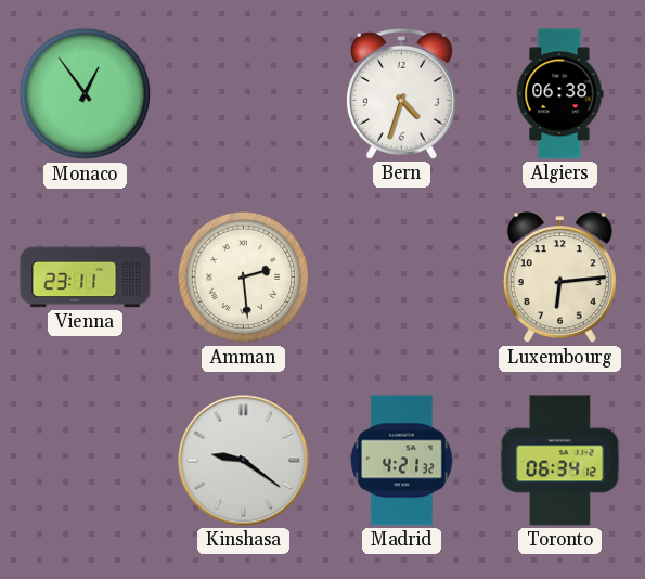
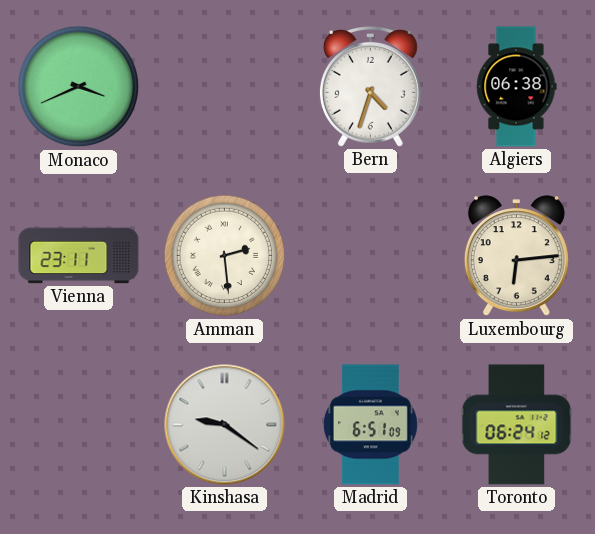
Monaco: 12:54 -> 3:41 (79, 87)
Madrid: 4:21 -> 6:51 (371, 425)
Toronto: 06:34 -> 06:24 (517, 425)
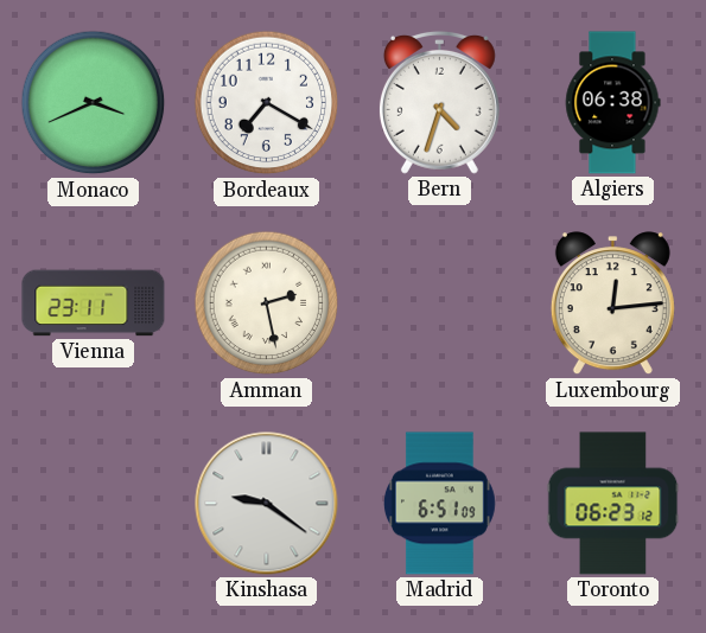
Bordeaux: none -> 7:20 (267, 103)
Amman: 2:29 -> 2:28 (267, 303)
Luxembourg: 6:14 -> 12:14 (612, 303)
Toronto: 06:24 -> 06:23 (613, 504)
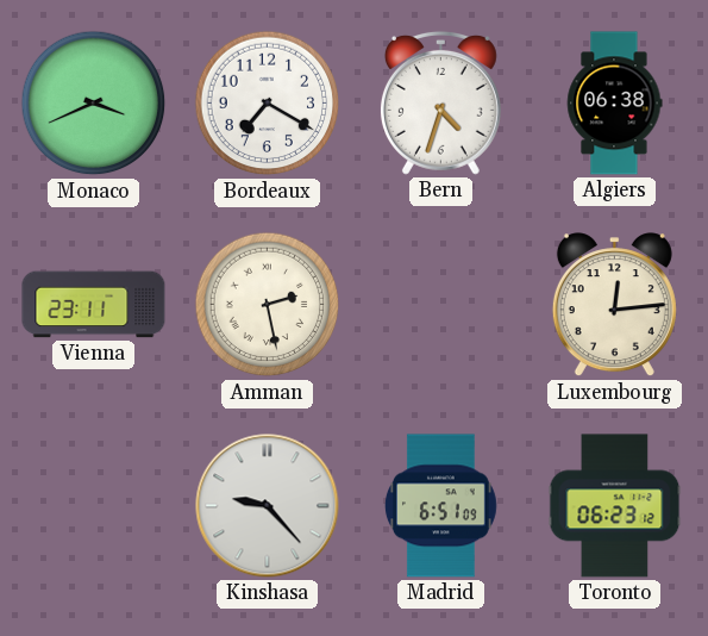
Kinshasa: 9:21 -> 9:23 (268, 506)
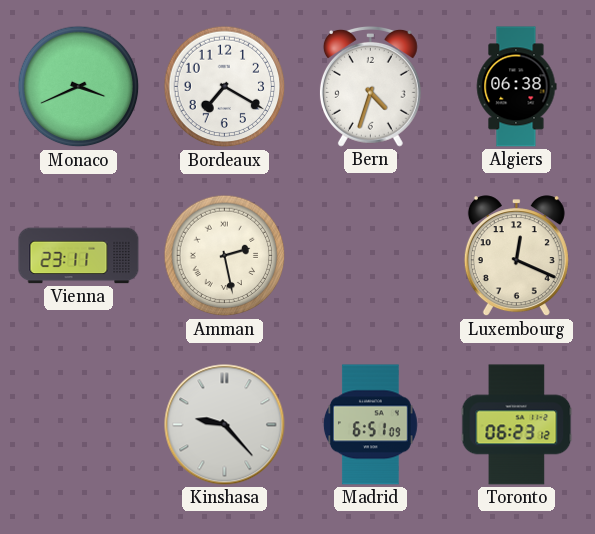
Luxembourg: 12:14 -> 12:19 (516, 256)
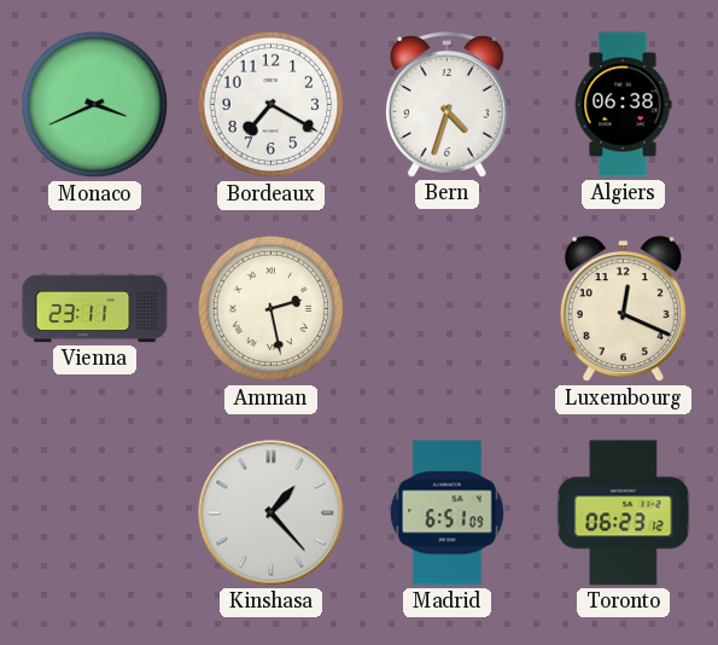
Kinshasa: 9:23 -> 1:23 (272, 513)
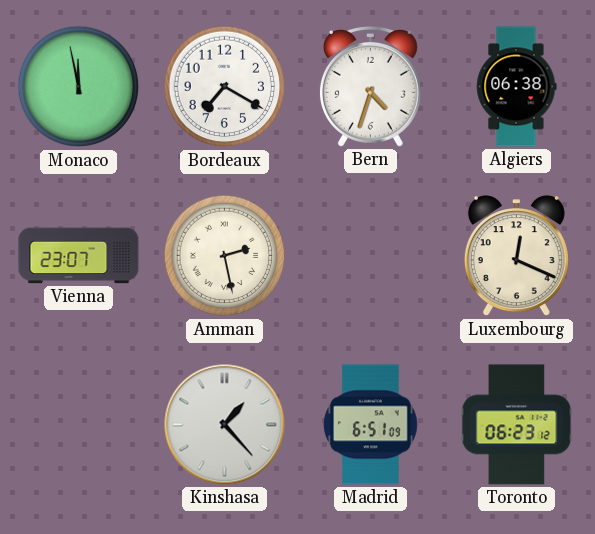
Monaco: 3:41 -> 11:58 (79, 87)
Vienna: 23:11 -> 23:07 (79, 256)
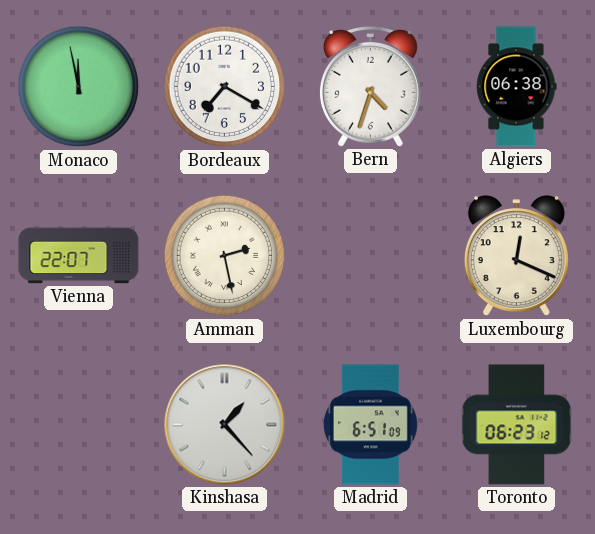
Vienna: 23:07 -> 22:07 (79, 256)
